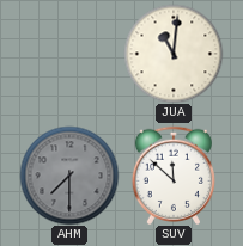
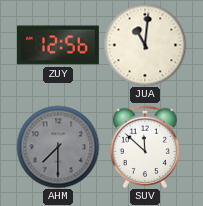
ZUY: none -> 12:56 (58, 45)
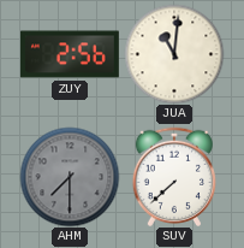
ZUY: 12:56 -> 2:56 (70, 54)
SUV: 11:52 -> 7:38 (173, 177)
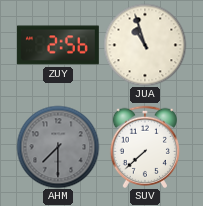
JUA: 11:01 -> 10:57 (145, 45)
